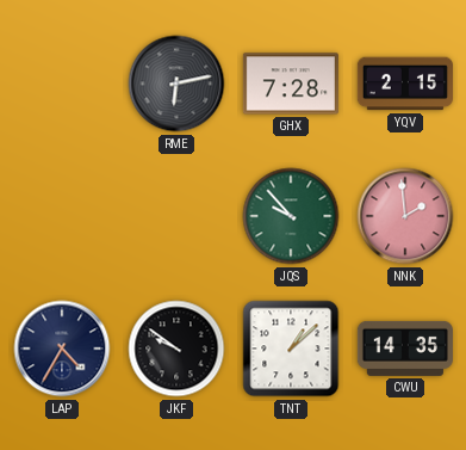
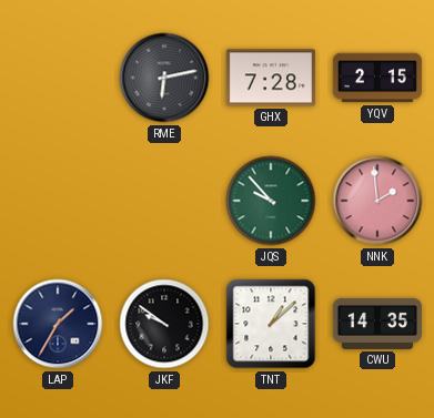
LAP: 4:35 -> 1:35 (58, 324)
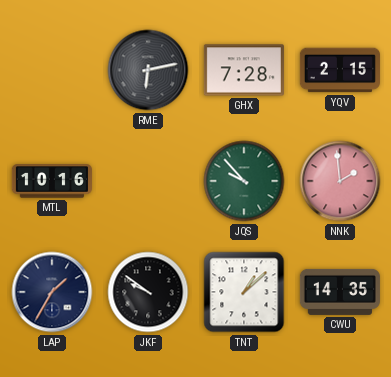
MTL: none -> 10:16 (52, 181)
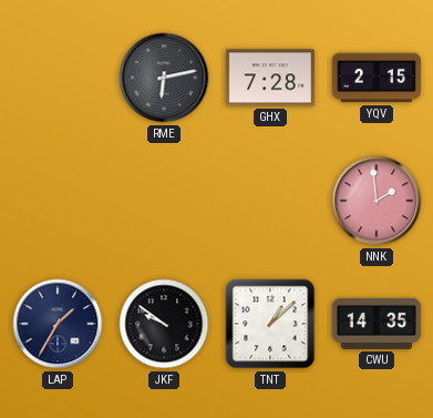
MTL: 10:16 -> none (52, 181)
JQS: 9:53 -> none (244, 181)
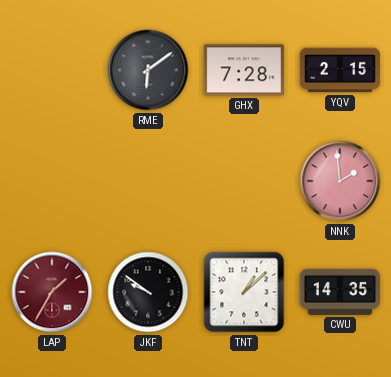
RME: 6:13 -> 6:09 (148, 70)
LAP dial: navy -> burgundy (52, 292)
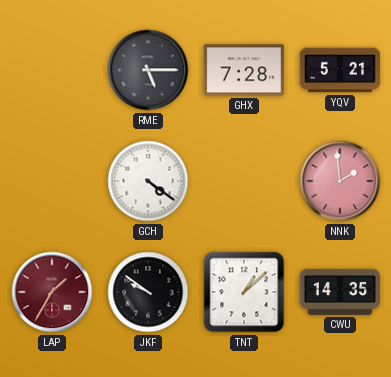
RME: 6:09 -> 5:15 (148, 70)
YQV: 2:15 -> 5:21 (340, 70)
GCH: none -> 4:21 (148, 181)
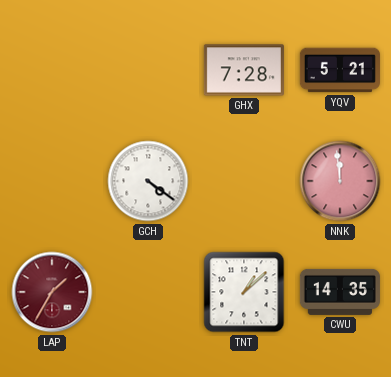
RME: 5:15 -> none (148, 70)
NNK: 1:59 -> 11:59 (340, 181)
JKF: 9:51 -> none (148, 292)
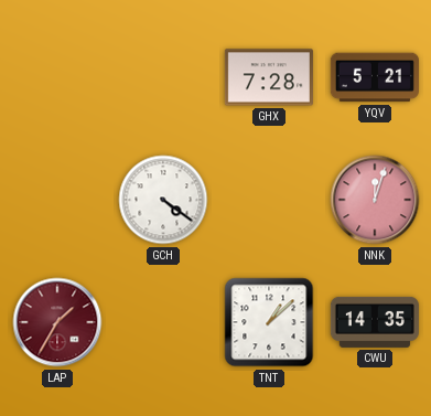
NNK: 11:59 -> 12:03 (375, 200)
